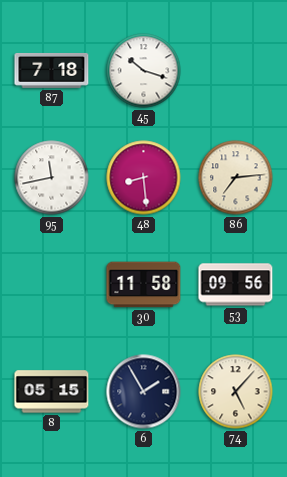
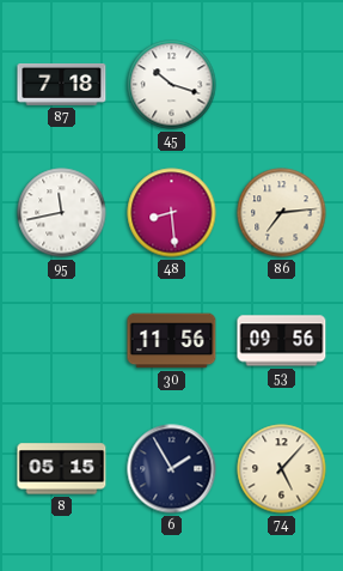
30: 11:58 -> 11:56 (172, 341)
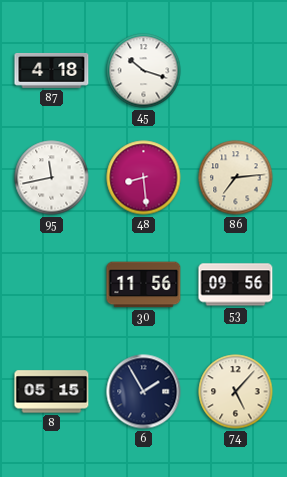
87: 7:18 -> 4:18 (52, 70)
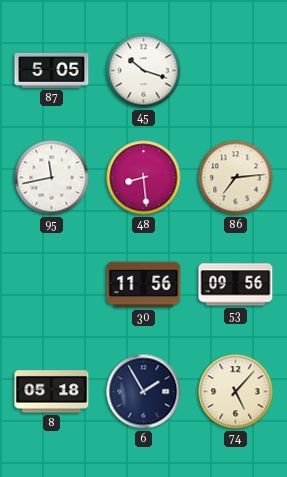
87: 4:18 -> 5:05 (52, 70)
8: 05:15 -> 05:18 (52, 392)
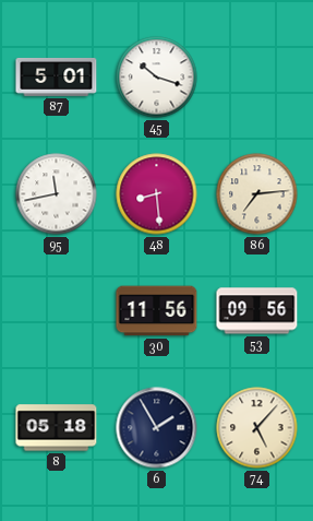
87: 5:05 -> 5:01 (57, 76)
